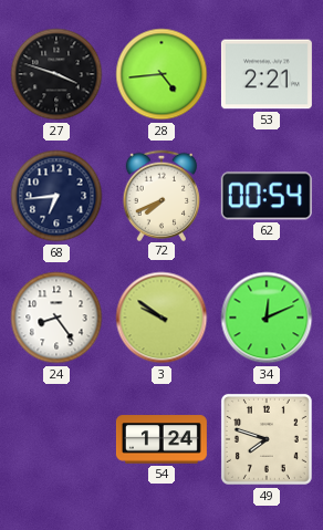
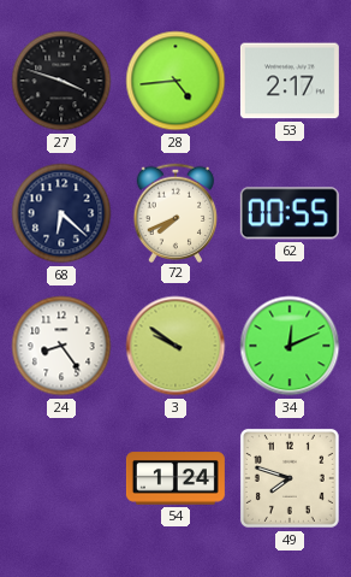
53: 2:21 -> 2:17 (290, 81)
68: 6:44 -> 6:22 (61, 213)
62: 00:54 -> 00:55 (290, 213)
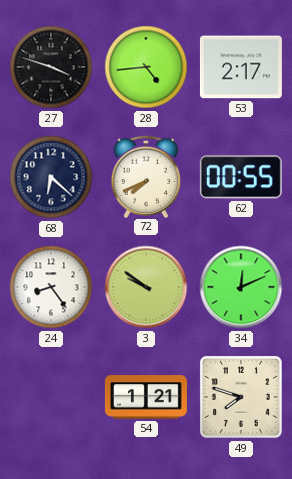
54: 1:24 -> 1:21 (146, 397)
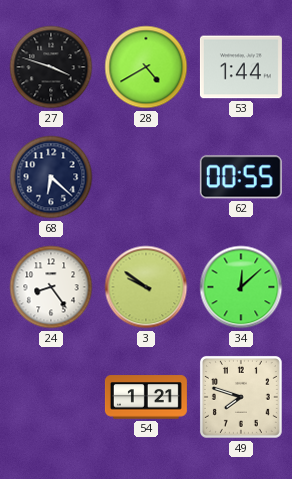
28: 4:44 -> 4:40 (146, 67)
53: 2:17 -> 1:44 (241, 67)
72: 7:41 -> none (146, 176)
34: 12:11 -> 12:08 (241, 287)
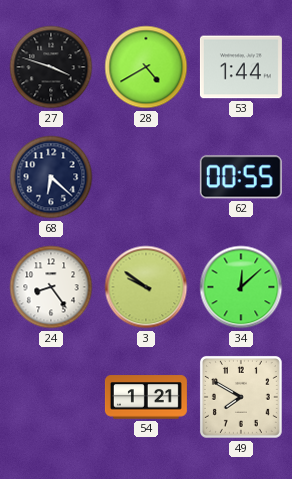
49: 7:48 -> 7:50 (241, 397)
